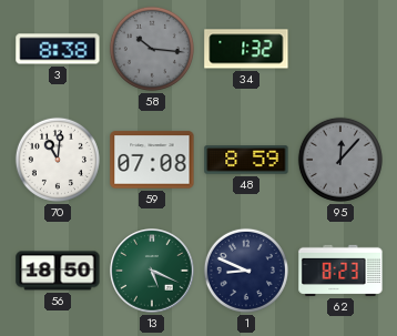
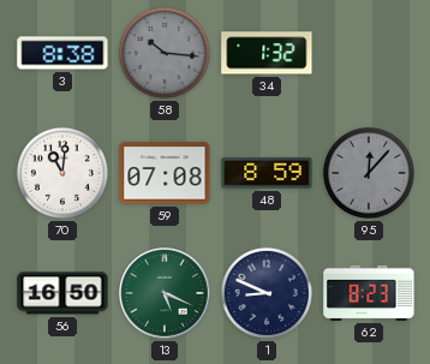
56: 18:50 -> 16:50 (62, 293)
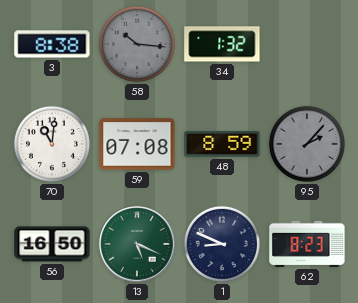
95: 12:07 -> 2:07 (307, 144)
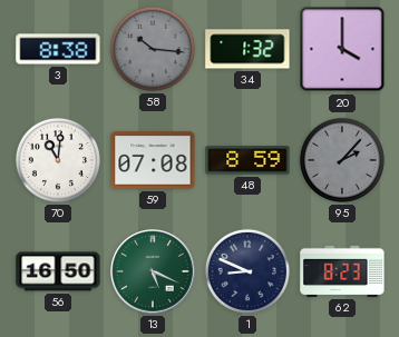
20: none -> 4:00 (342, 49)
